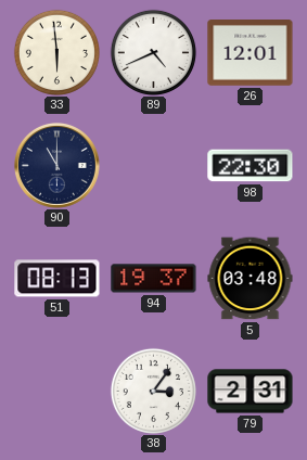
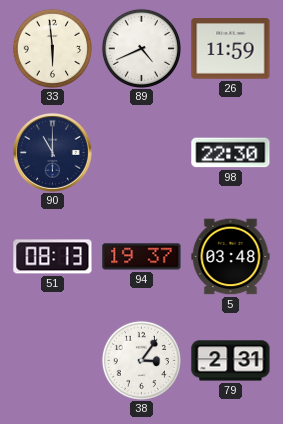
26: 12:01 -> 11:59 (231, 49)
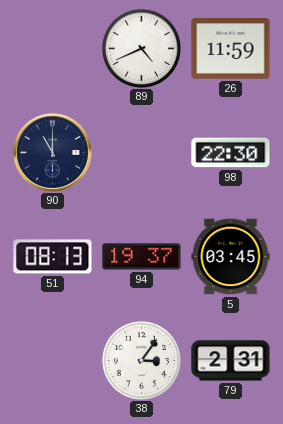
33: 5:59 -> none (52, 48)
5: 03:48 -> 03:45 (231, 257)
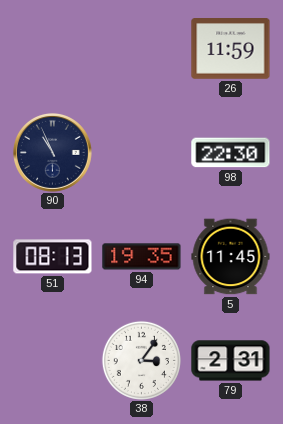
89: 4:41 -> none (141, 48)
90: 11:00 -> 10:56 (52, 152)
94: 19:37 -> 19:35 (142, 257)
5: 03:45 -> 11:45 (231, 257)
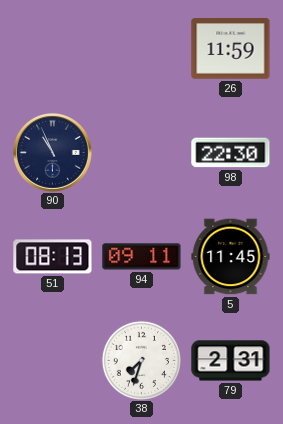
94: 19:35 -> 09:11 (142, 257)
38: 3:06 -> 7:33 (141, 360)
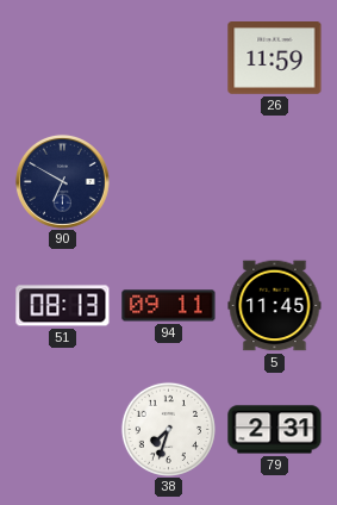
90: 10:56 -> 6:50 (62, 181)
98: 22:30 -> none (231, 153)
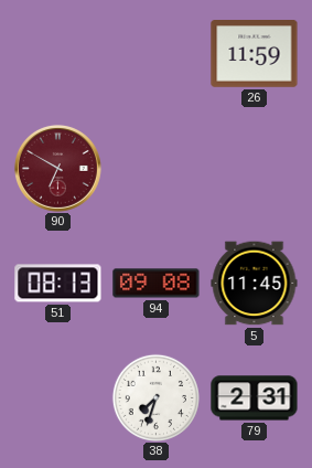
90 dial: navy -> burgundy (57, 168)
94: 09:11 -> 09:08 (157, 284)
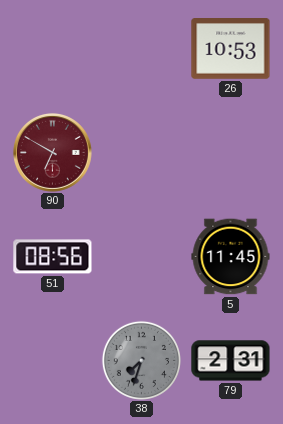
26: 11:59 -> 10:53 (231, 49)
51: 08:13 -> 08:56 (53, 257)
94: 09:08 -> none (157, 284)
38 dial: white -> grey (141, 360)
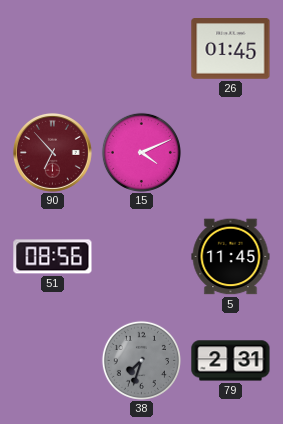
26: 10:53 -> 01:45 (231, 49)
90: 6:50 -> 6:53 (52, 152)
15: none -> 4:11 (141, 152)
